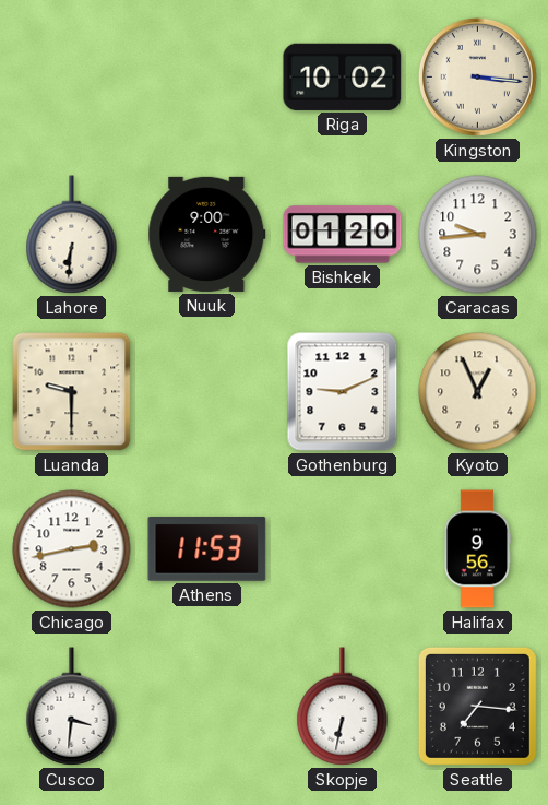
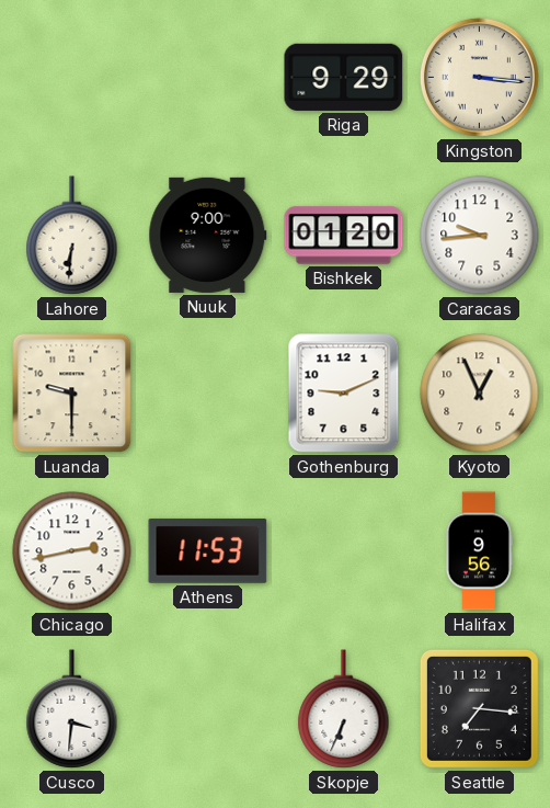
Riga: 10:02 -> 9:29 (344, 77)
Skopje: 6:32 -> 6:34 (344, 709)
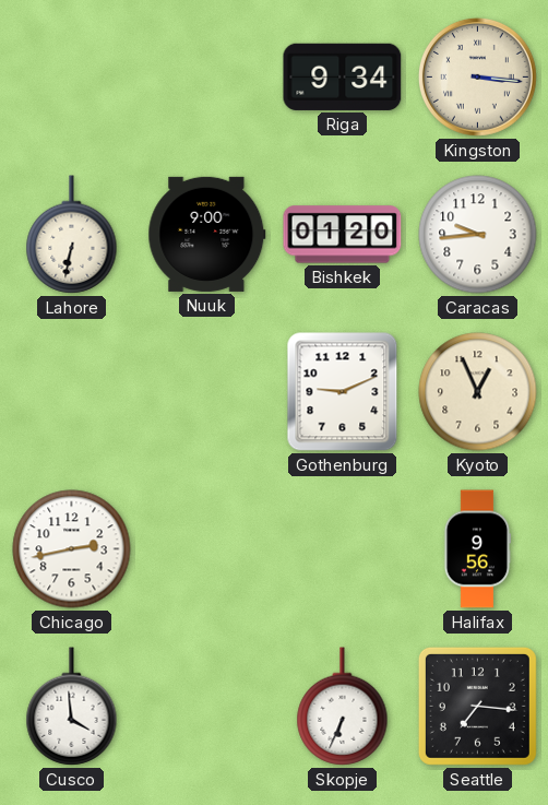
Riga: 9:29 -> 9:34 (343, 76)
Lahore: 6:31 -> 6:32 (72, 235)
Luanda: 9:30 -> none (72, 394)
Athens: 11:53 -> none (208, 550)
Cusco: 3:31 -> 3:59 (72, 707)
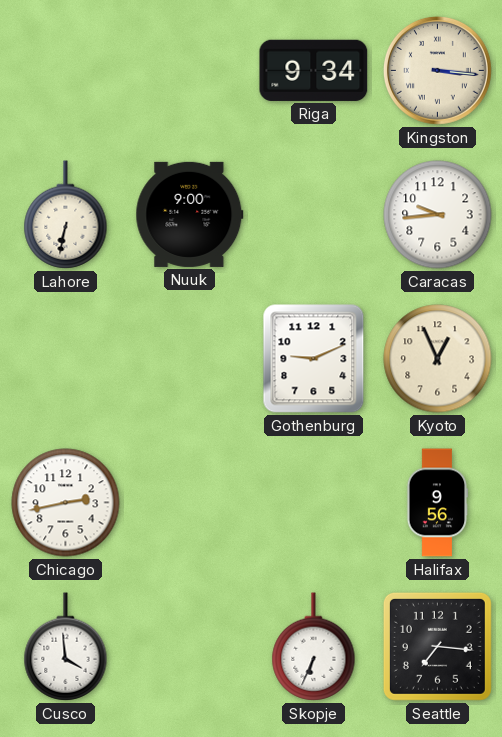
Bishkek: 01:20 -> none (343, 235)
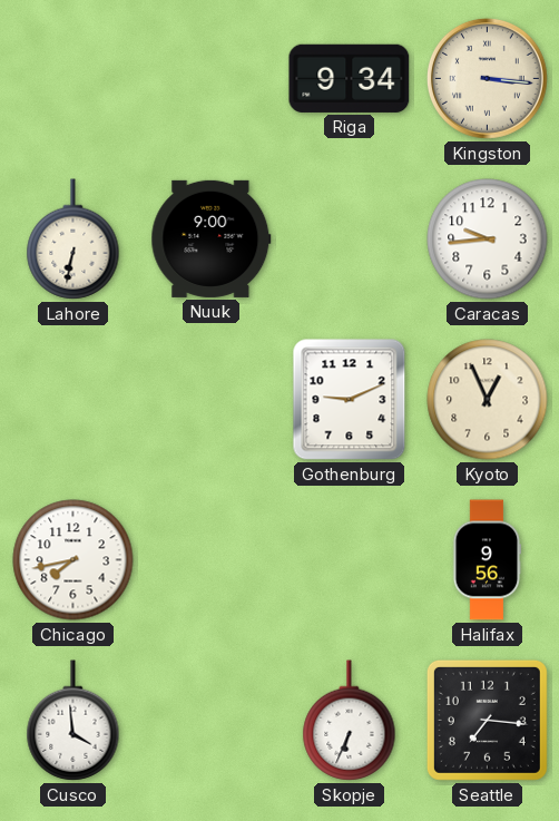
Chicago: 2:43 -> 7:43 (73, 560)
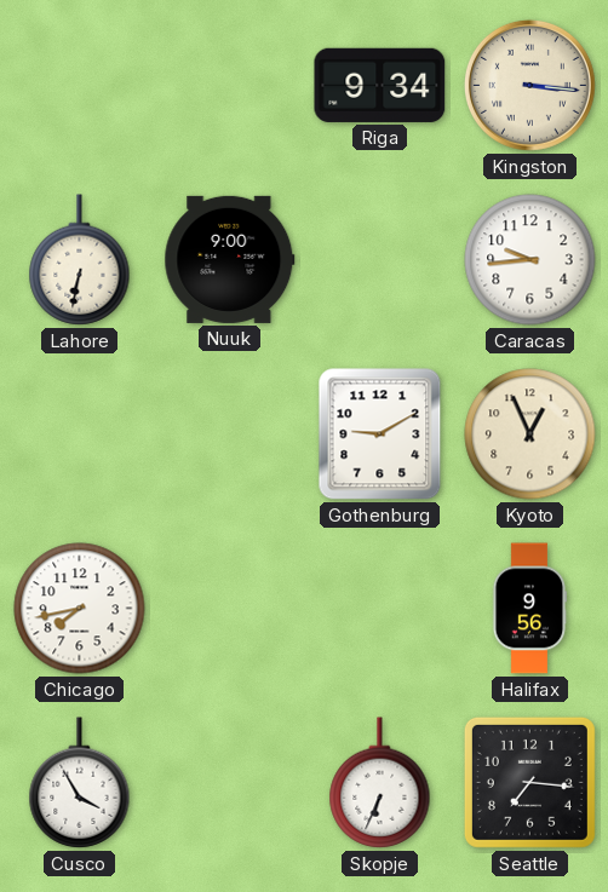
Gothenburg: 9:11 -> 9:10 (380, 435)
Cusco: 3:59 -> 3:55 (80, 783)
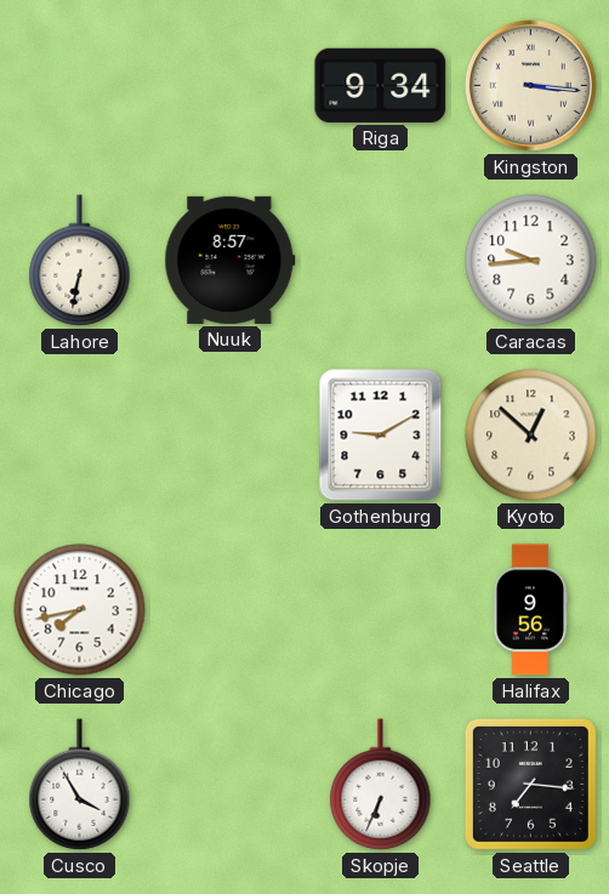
Nuuk: 9:00 -> 8:57 (230, 260)
Kyoto: 12:56 -> 12:52 (531, 435)
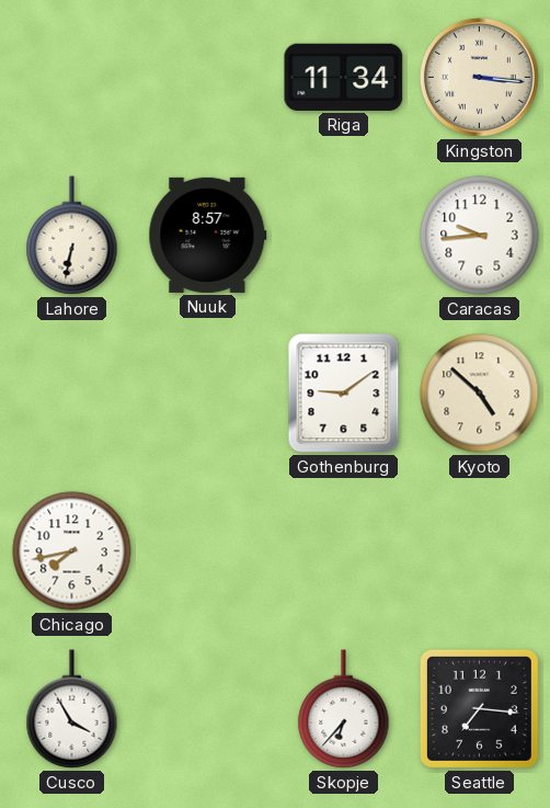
Riga: 9:34 -> 11:34 (344, 77)
Gothenburg: 9:10 -> 9:09 (344, 394)
Kyoto: 12:52 -> 4:52 (480, 394)
Halifax: 9:56 -> none (530, 610)
Skopje: 6:34 -> 6:37 (344, 709)
